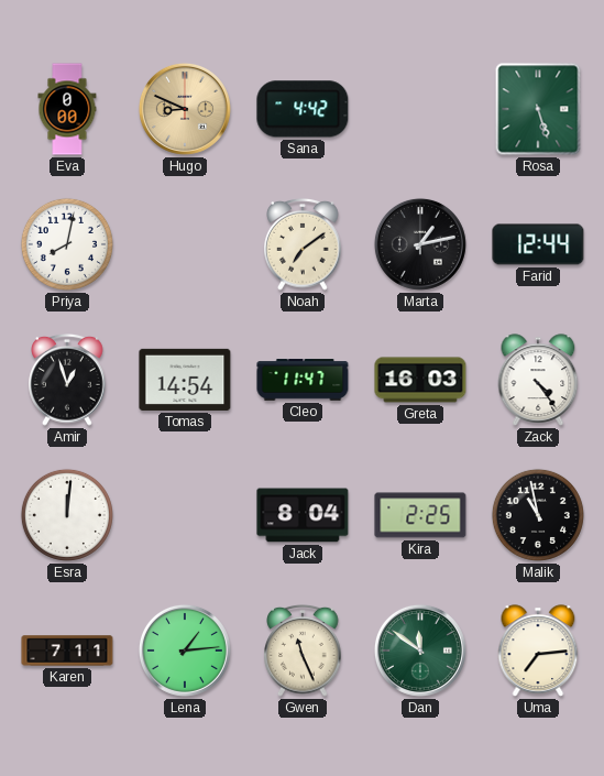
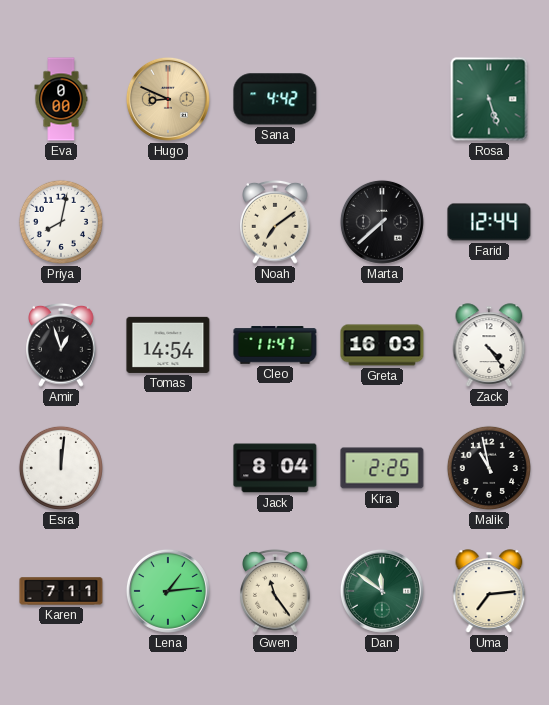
Marta: 1:13 -> 7:38 (382, 222)
Gwen: 11:26 -> 11:24 (275, 592)
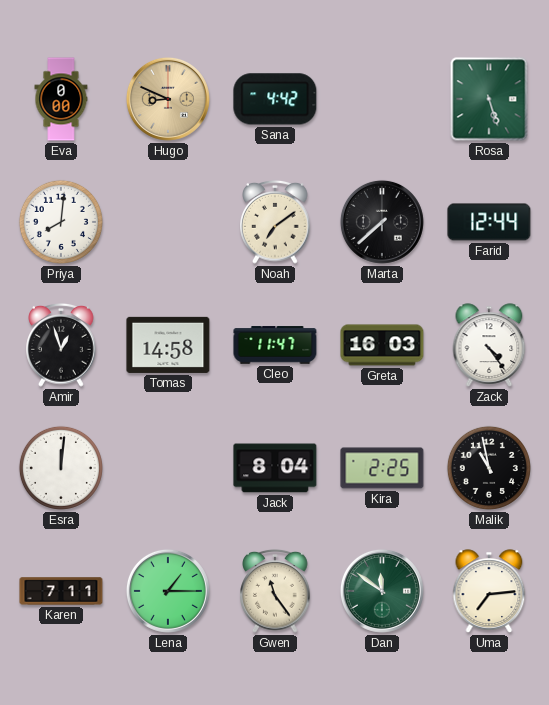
Priya: 8:02 -> 8:01 (61, 222)
Tomas: 14:54 -> 14:58 (168, 345)
Lena: 1:14 -> 1:15 (168, 591)
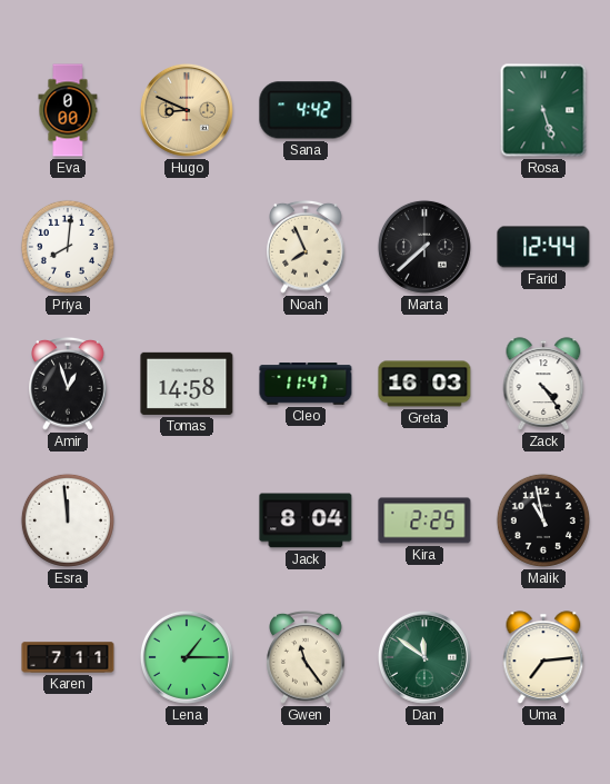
Noah: 7:09 -> 7:56 (306, 248)
Esra: 12:01 -> 11:59 (68, 520)
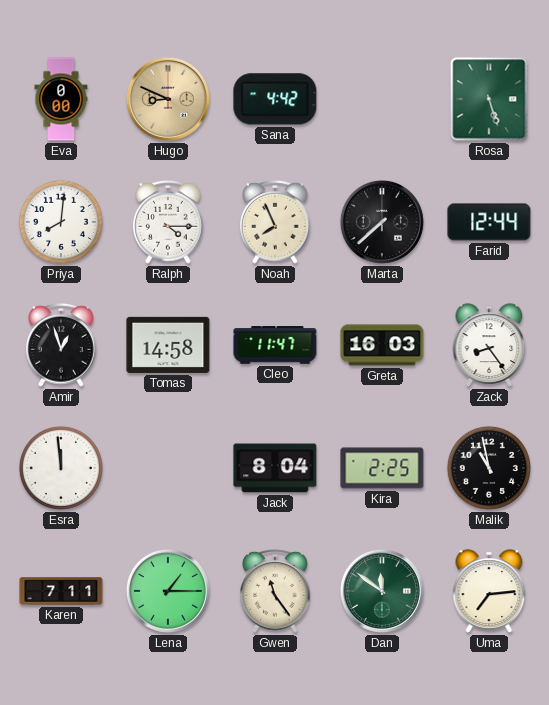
Ralph: none -> 4:15 (168, 223)
Zack: 4:24 -> 8:24 (489, 345)
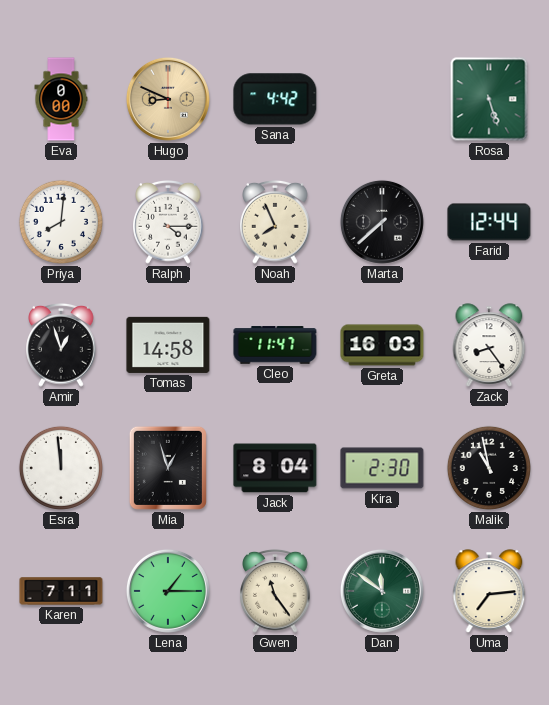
Mia: none -> 12:57 (168, 468)
Kira: 2:25 -> 2:30 (382, 468)
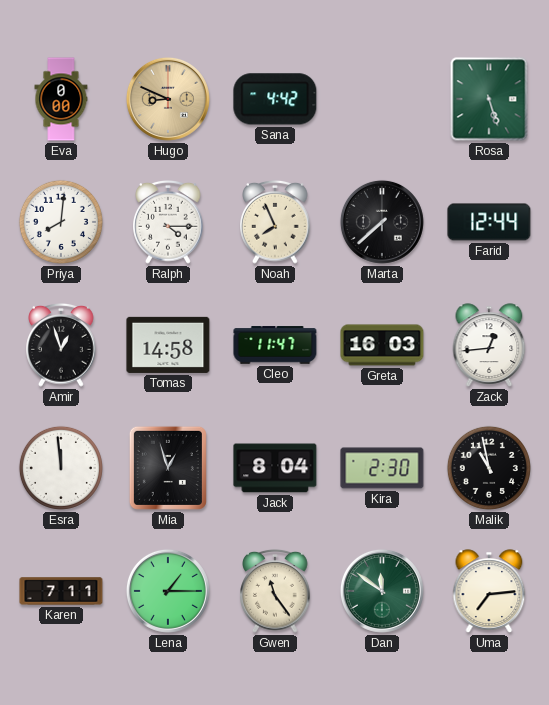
Zack: 8:24 -> 12:44 (489, 345)
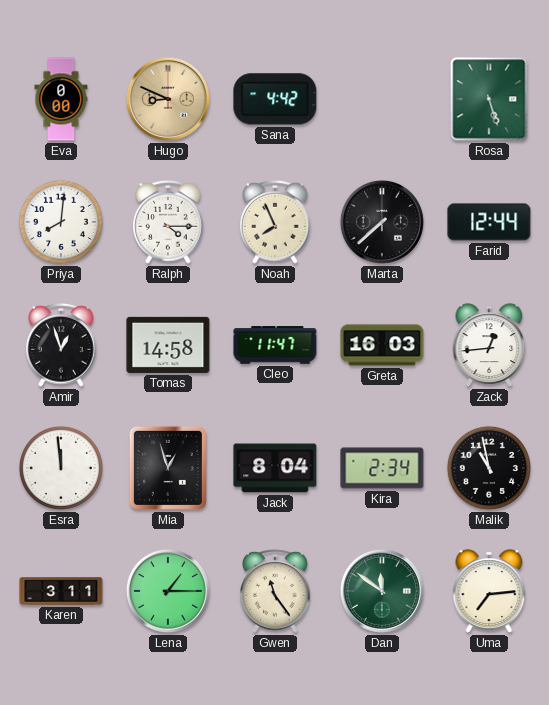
Kira: 2:30 -> 2:34 (382, 468)
Karen: 7:11 -> 3:11 (61, 591)
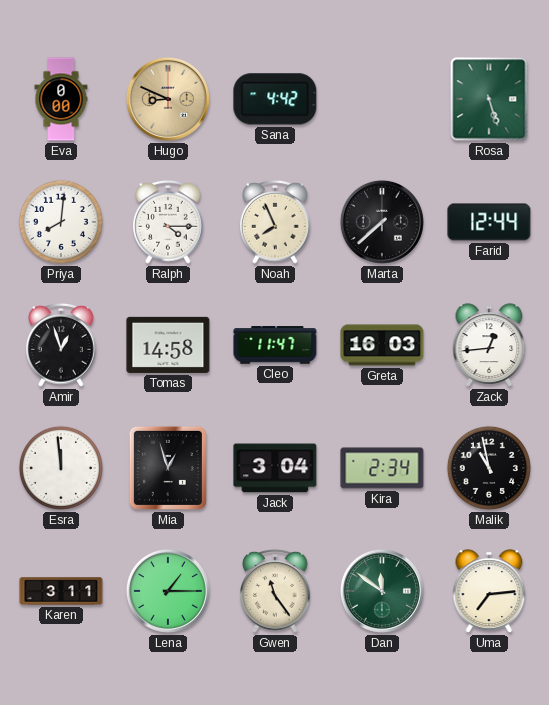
Jack: 8:04 -> 3:04 (275, 468)
